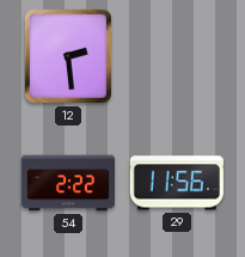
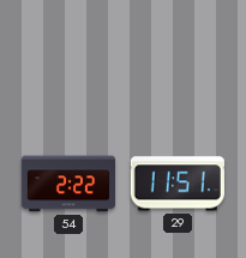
12: 2:29 -> none (68, 56)
29: 11:56 -> 11:51 (178, 184)
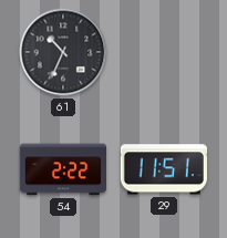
61: none -> 10:34 (63, 52)
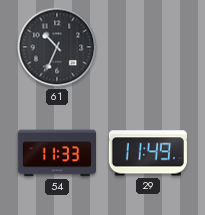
54: 2:22 -> 11:33 (56, 153)
29: 11:51 -> 11:49 (148, 153)
